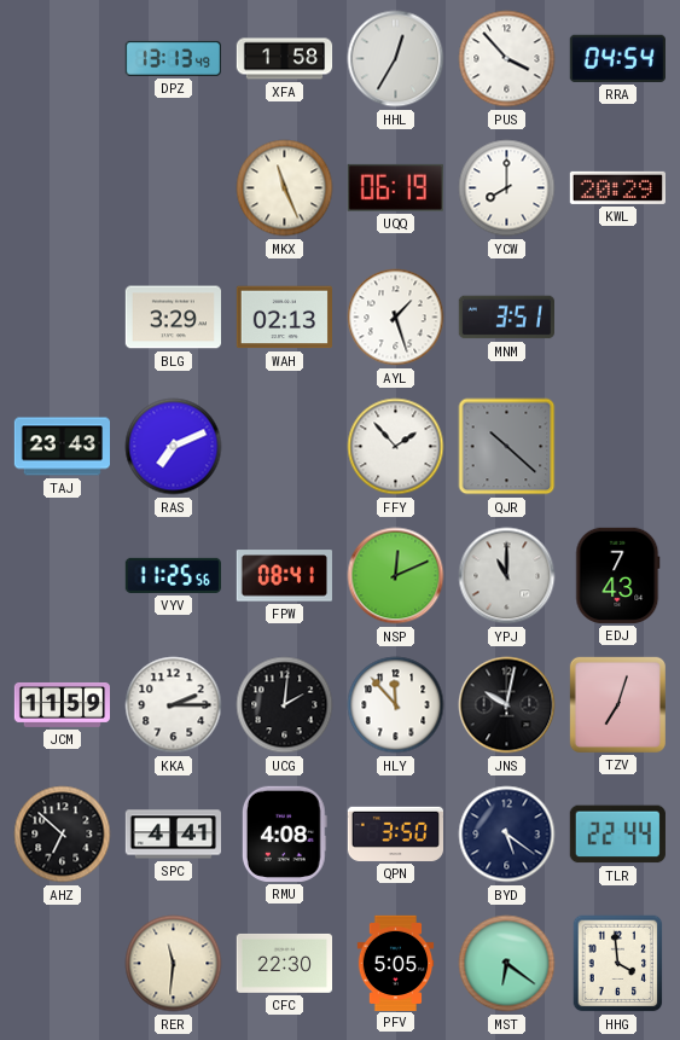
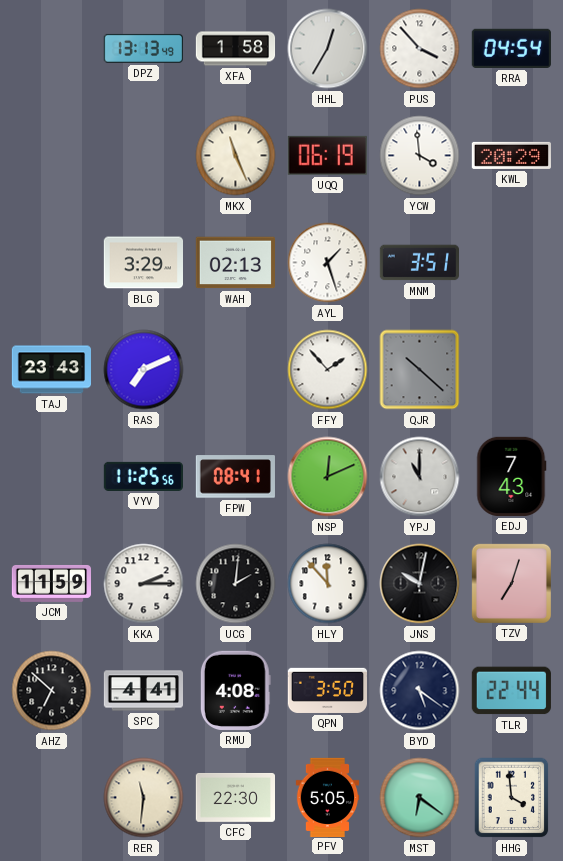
YCW: 8:00 -> 3:59 (420, 156)
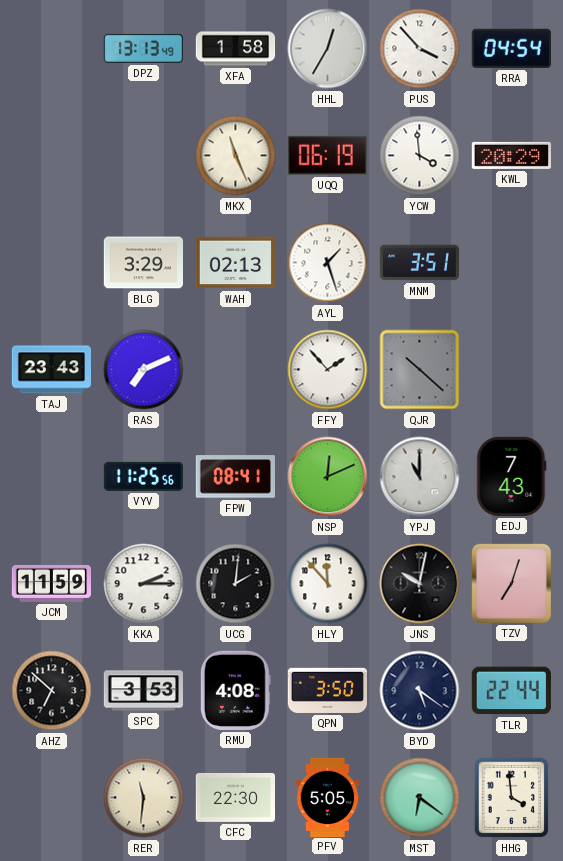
SPC: 4:41 -> 3:53 (144, 691)
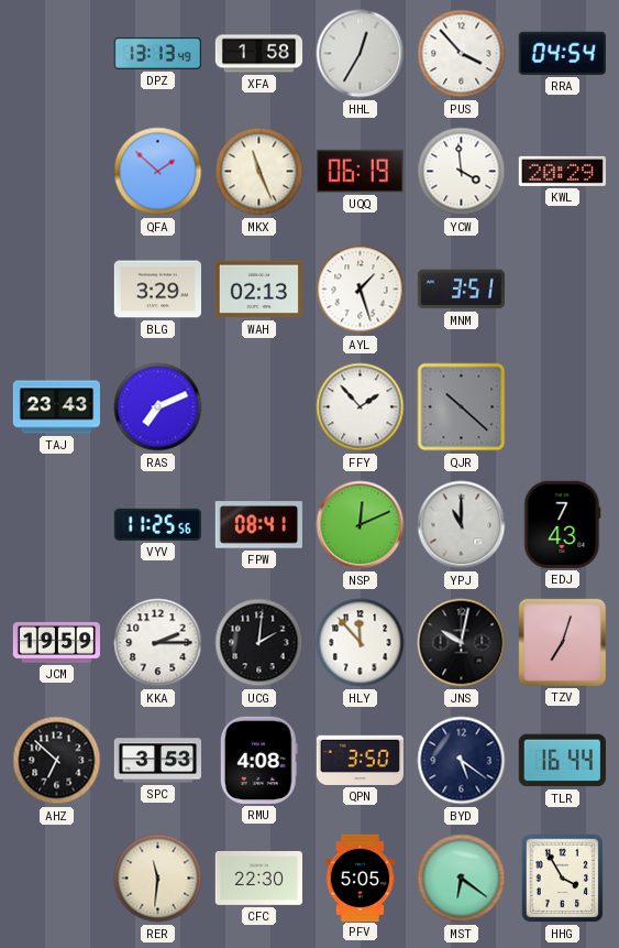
QFA: none -> 1:52 (158, 172)
JCM: 11:59 -> 19:59 (56, 642)
TLR: 22:44 -> 16:44 (562, 761)
HHG: 3:59 -> 3:55 (563, 879)
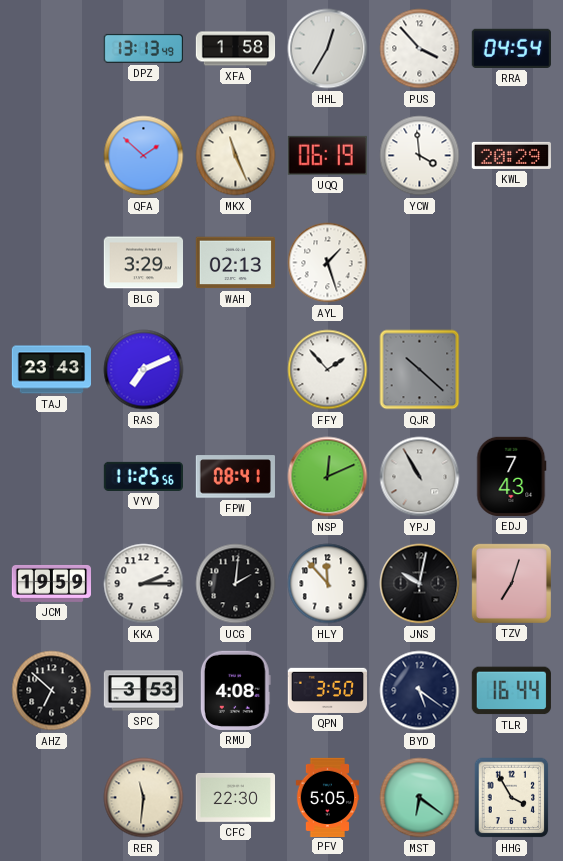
MNM: 3:51 -> none (461, 290)
YPJ: 11:00 -> 10:55 (420, 477)
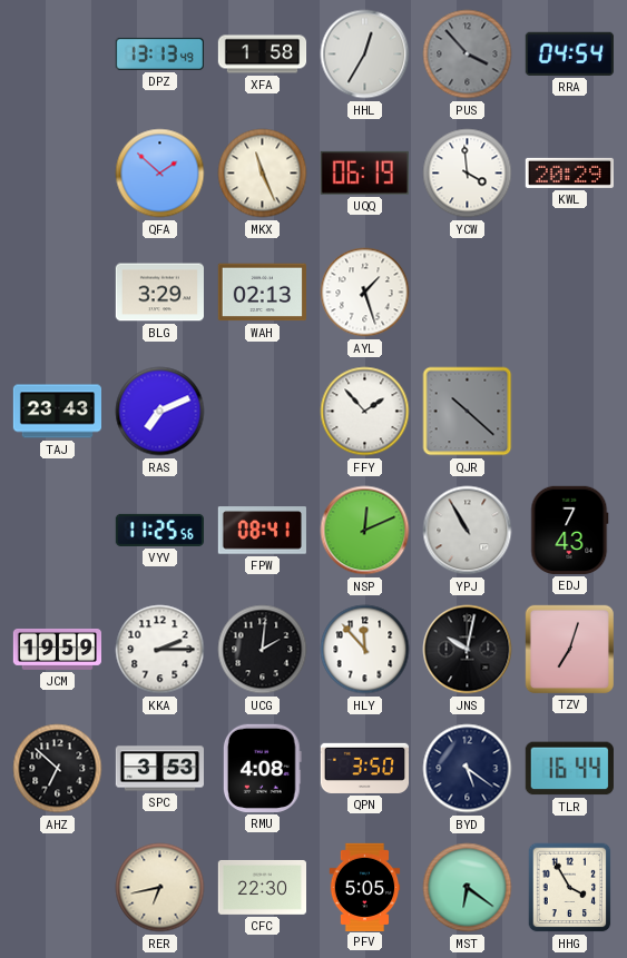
PUS dial: white -> grey (468, 55)
RER: 11:31 -> 6:43 (160, 888)
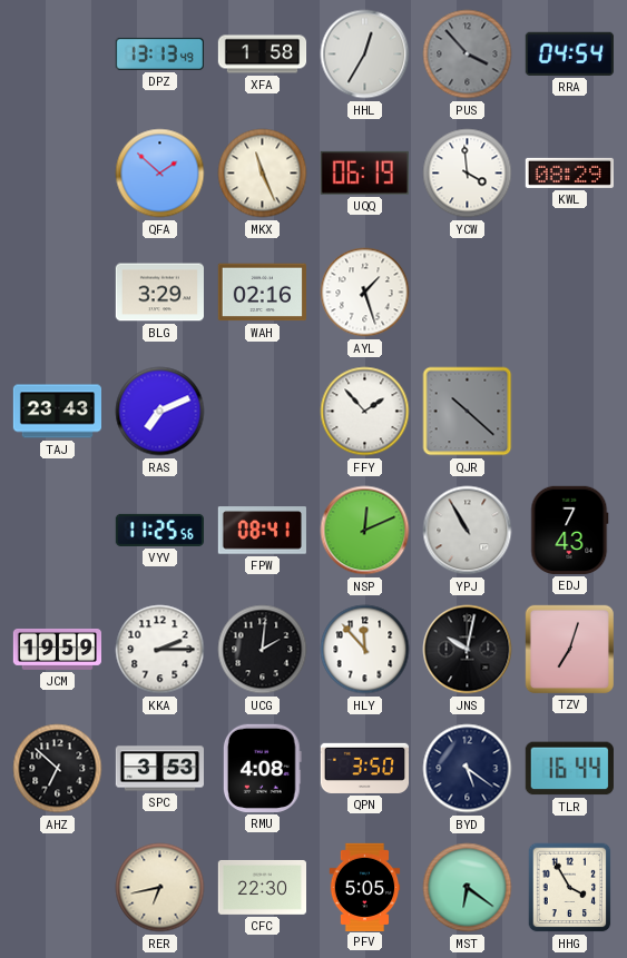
KWL: 20:29 -> 08:29 (569, 172)
WAH: 02:13 -> 02:16 (262, 293)
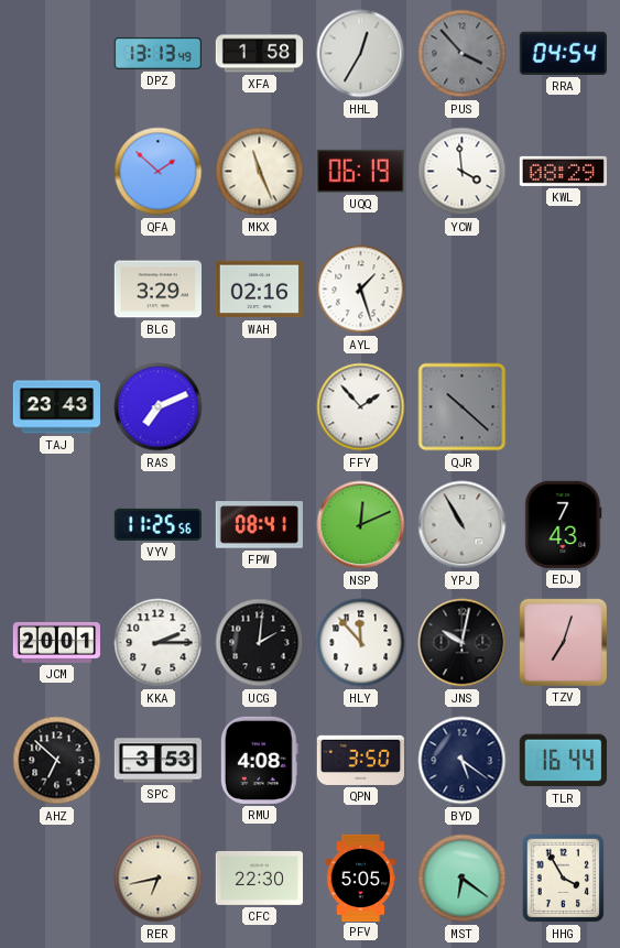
JCM: 19:59 -> 20:01 (56, 642)
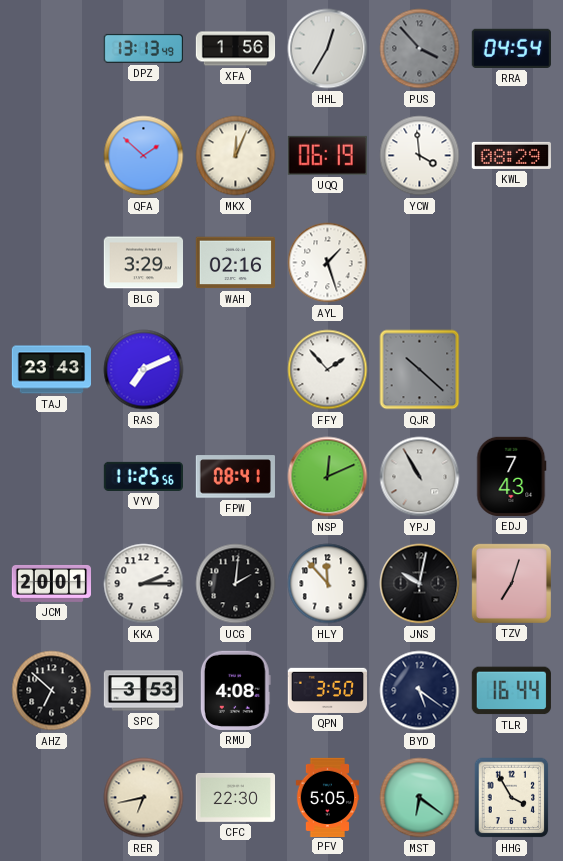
XFA: 1:58 -> 1:56 (236, 49)
MKX: 11:26 -> 12:04 (236, 156)
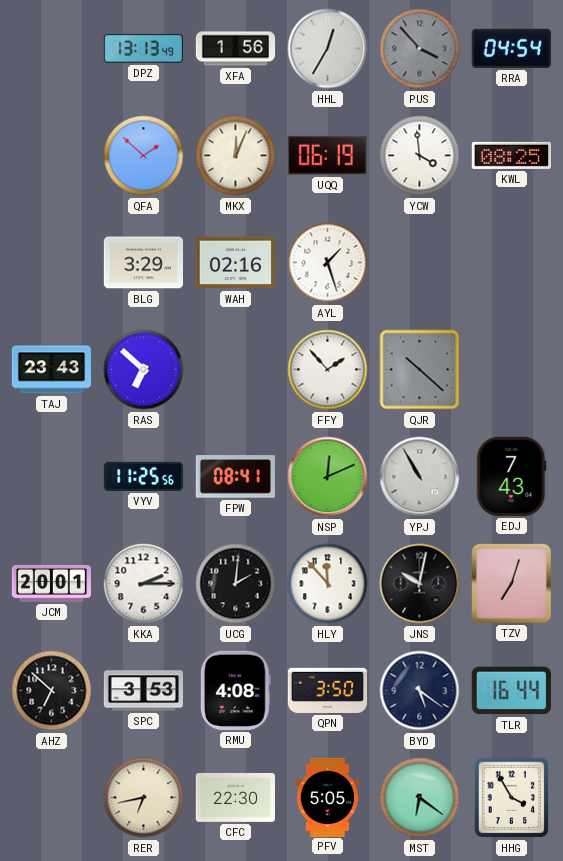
KWL: 08:29 -> 08:25 (511, 155)
RAS: 7:11 -> 6:52 (144, 370)
